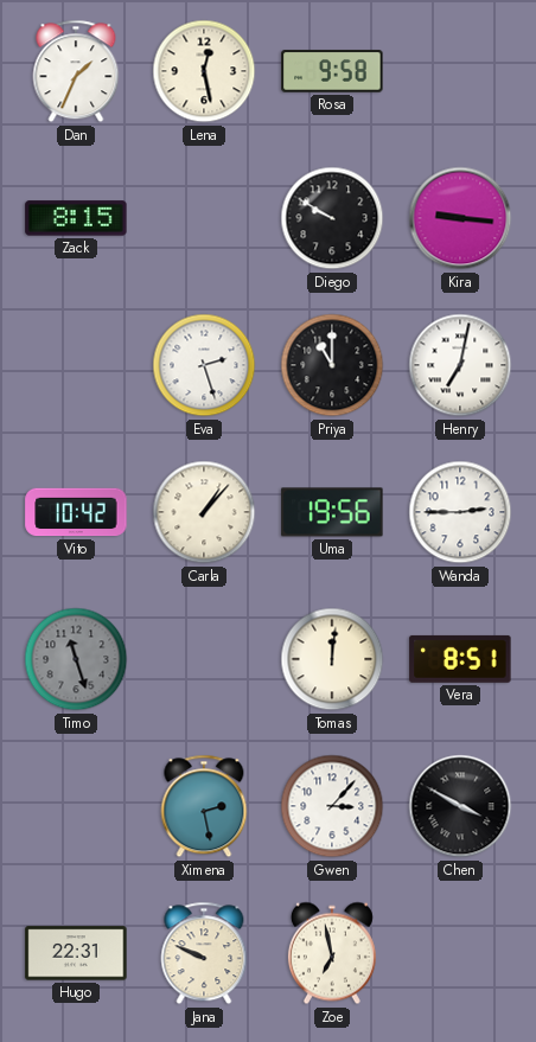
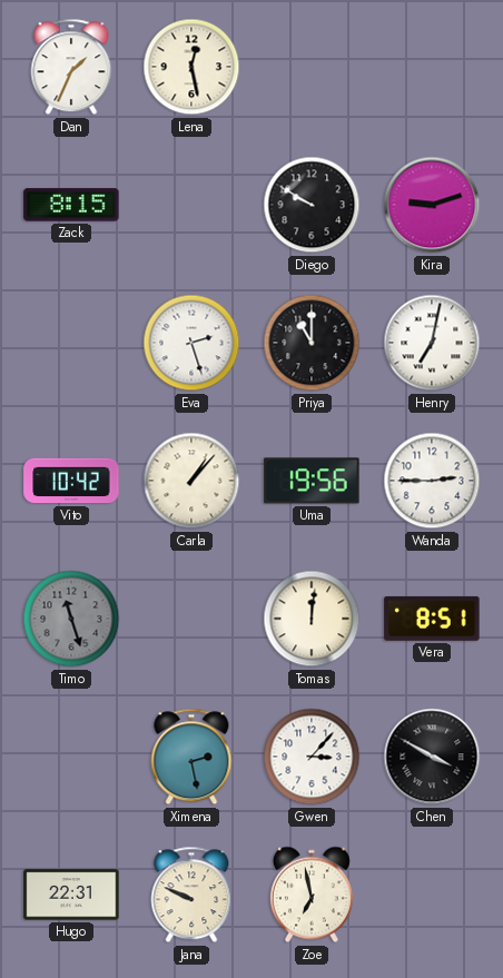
Rosa: 9:58 -> none (332, 71)
Kira: 9:16 -> 9:12 (432, 205)
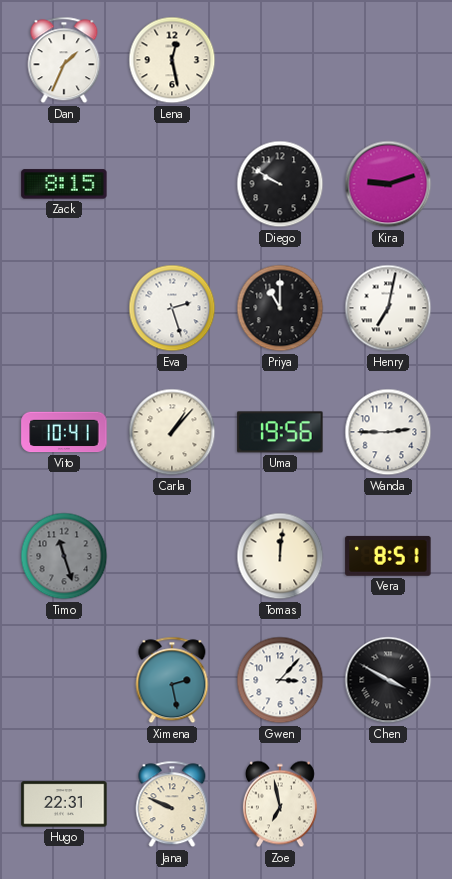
Vito: 10:42 -> 10:41 (64, 432)
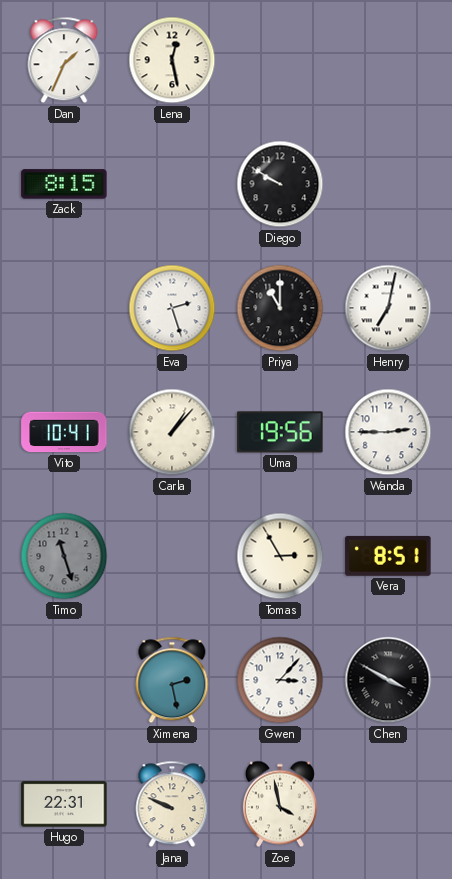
Kira: 9:12 -> none (388, 184)
Tomas: 12:01 -> 2:55 (280, 556)
Zoe: 6:58 -> 3:58 (280, 804)
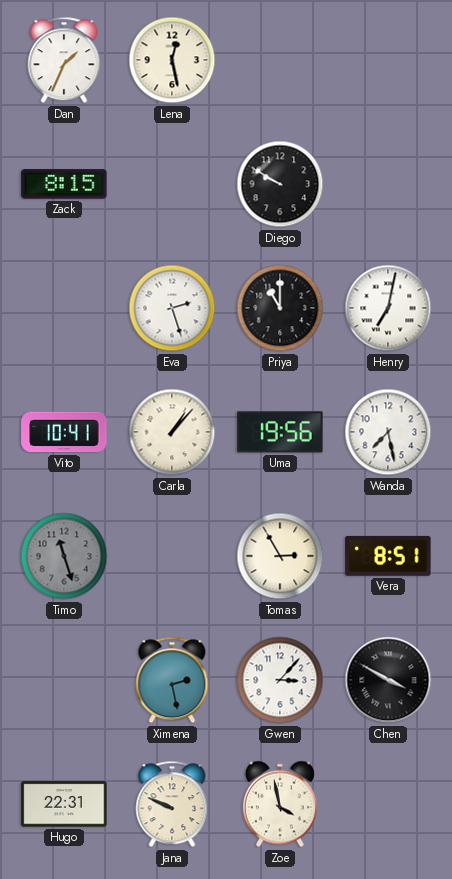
Wanda: 2:45 -> 7:28 (388, 432)
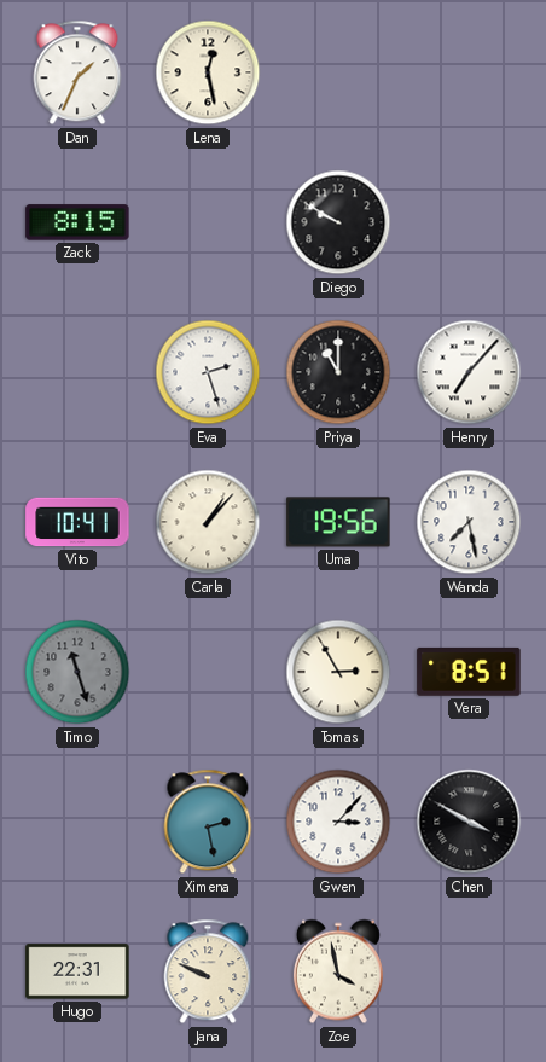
Henry: 7:02 -> 7:07 (469, 372)
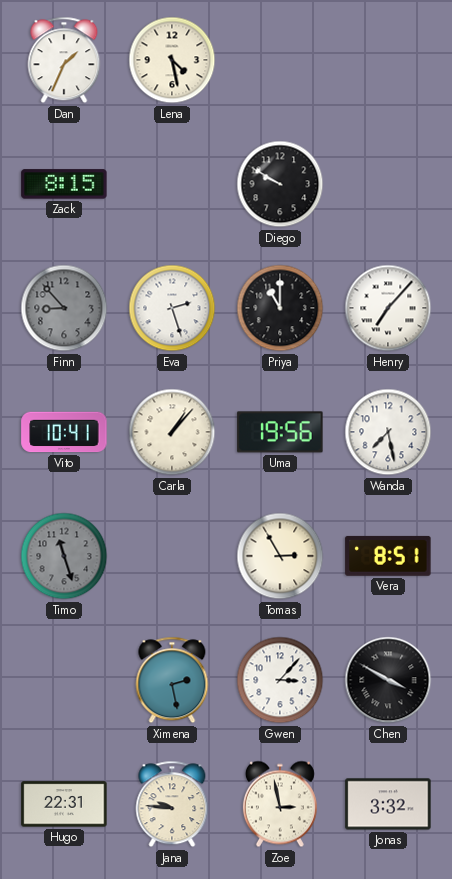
Lena: 12:28 -> 4:28 (172, 60)
Finn: none -> 8:53 (64, 308)
Jana: 9:49 -> 9:46 (172, 804)
Zoe: 3:58 -> 2:58 (280, 804)
Jonas: none -> 3:32 (388, 804)
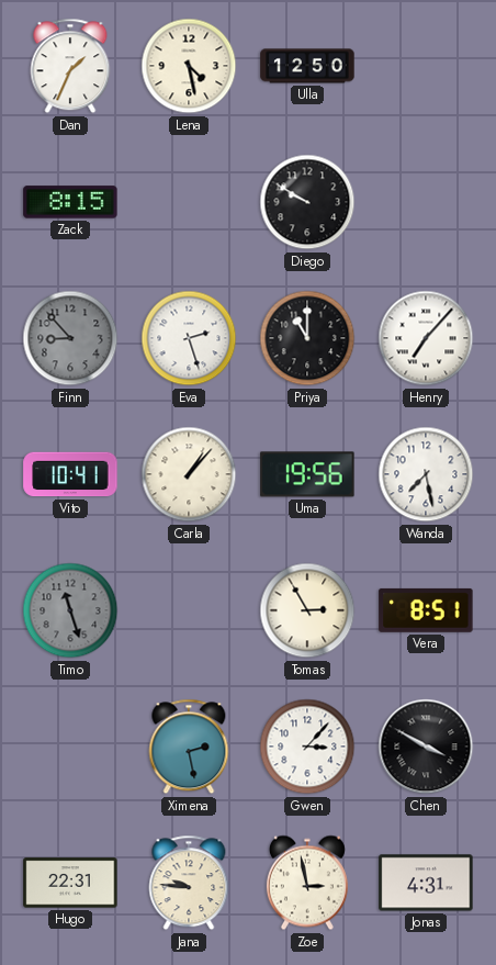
Ulla: none -> 12:50 (307, 66)
Jonas: 3:32 -> 4:31 (426, 883)
